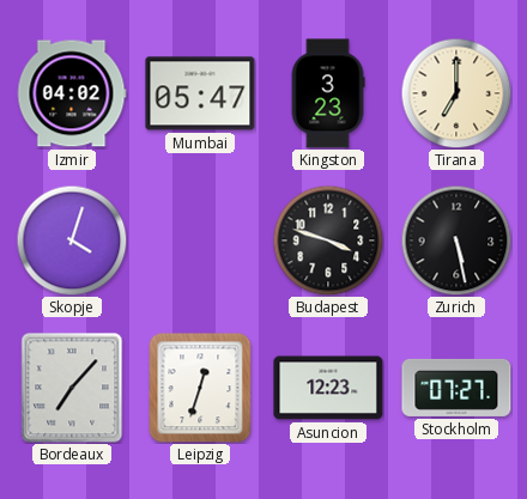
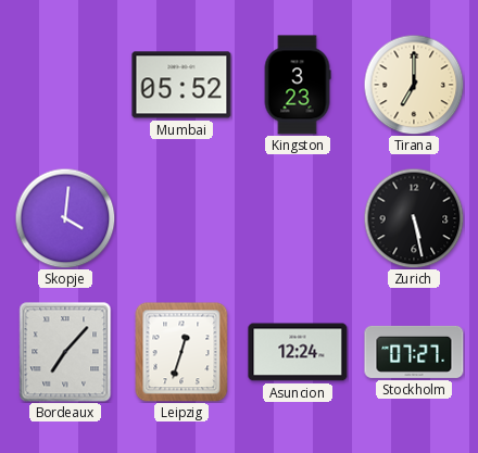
Izmir: 04:02 -> none (72, 93)
Mumbai: 05:47 -> 05:52 (181, 85)
Skopje: 4:03 -> 4:01 (65, 218)
Budapest: 3:48 -> none (328, 241)
Asuncion: 12:23 -> 12:24 (298, 352)
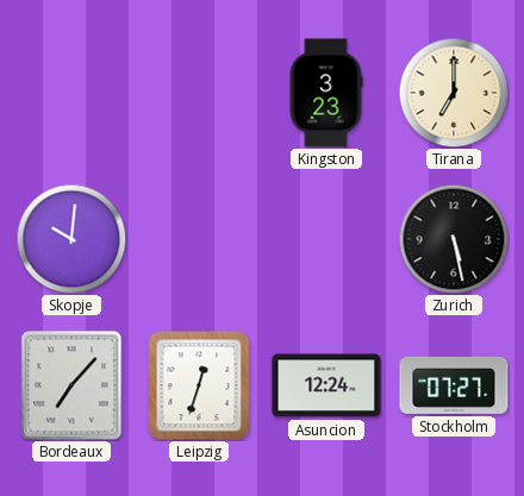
Mumbai: 05:52 -> none (181, 85)
Skopje: 4:01 -> 10:01 (71, 239)
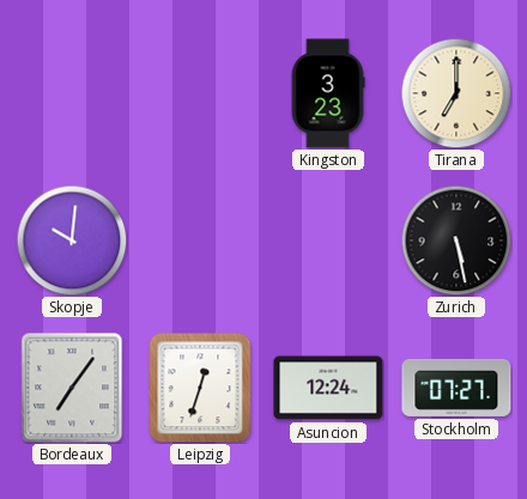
Bordeaux: 7:07 -> 7:06 (72, 388)
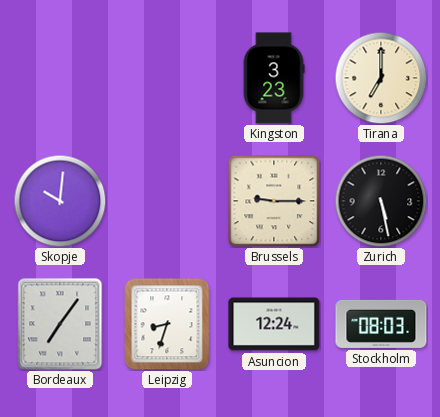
Brussels: none -> 9:15 (274, 201)
Leipzig: 12:33 -> 8:33 (167, 324)
Stockholm: 07:27 -> 08:03 (381, 324)
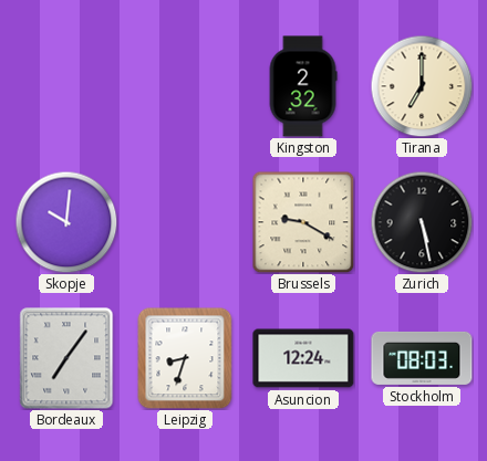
Kingston: 3:23 -> 2:32 (303, 86)
Brussels: 9:15 -> 9:20 (303, 222)
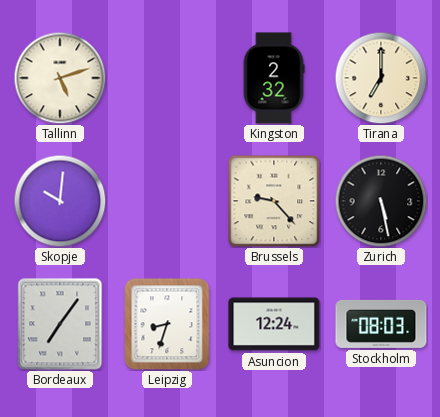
Tallinn: none -> 5:12 (60, 78)
Brussels: 9:20 -> 9:23 (274, 201)
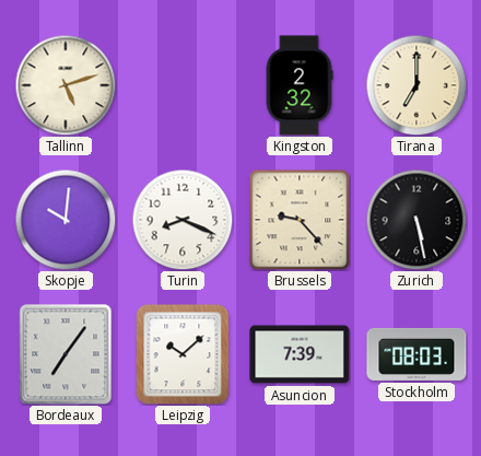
Turin: none -> 8:19 (183, 220)
Leipzig: 8:33 -> 10:08 (183, 354)
Asuncion: 12:24 -> 7:39 (300, 354)
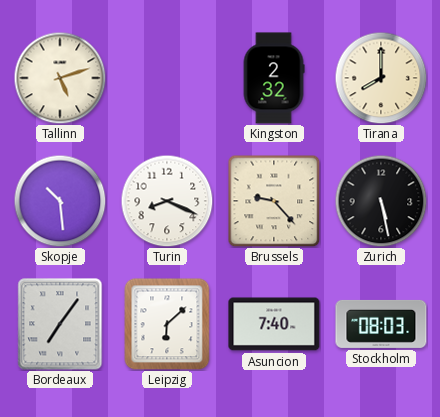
Tirana: 7:00 -> 8:00 (381, 78)
Skopje: 10:01 -> 10:29 (60, 201)
Leipzig: 10:08 -> 6:08 (167, 324)
Asuncion: 7:39 -> 7:40 (274, 324)
